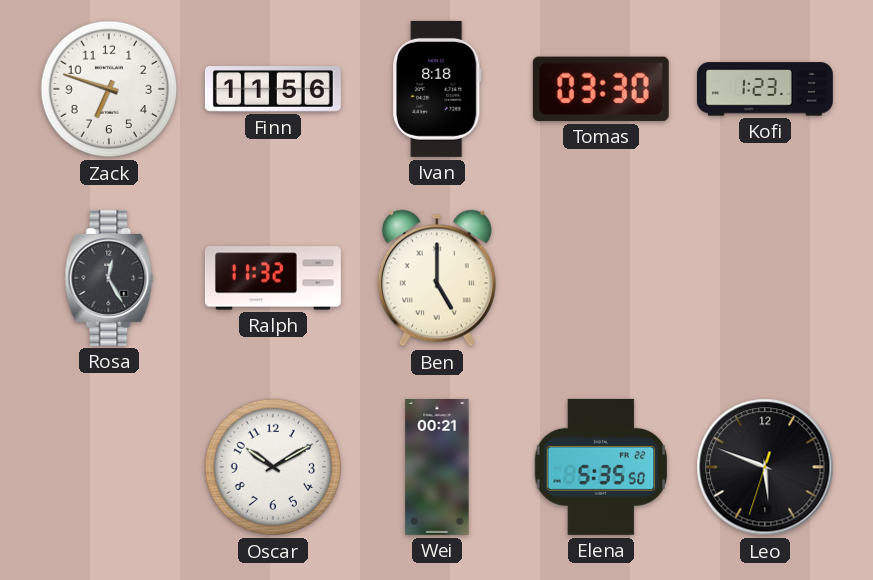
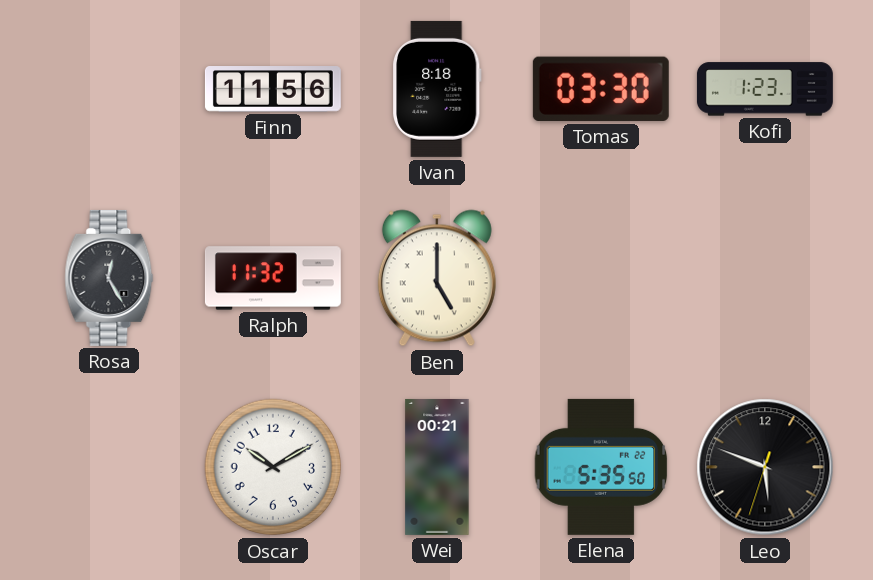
Zack: 6:48 -> none (109, 89)
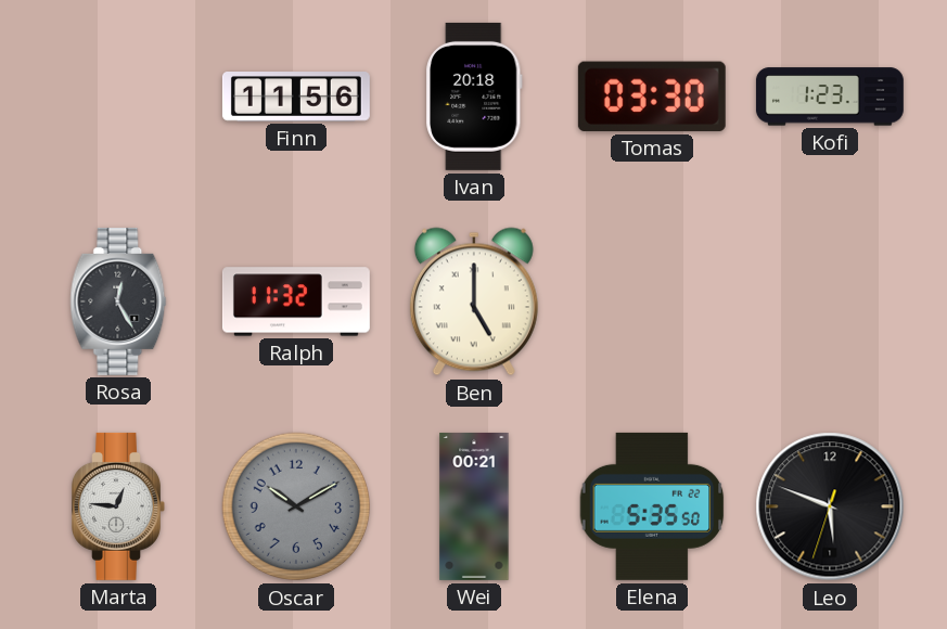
Ivan: 8:18 -> 20:18 (475, 97)
Marta: none -> 12:46 (118, 506)
Oscar dial: white -> grey (296, 506)
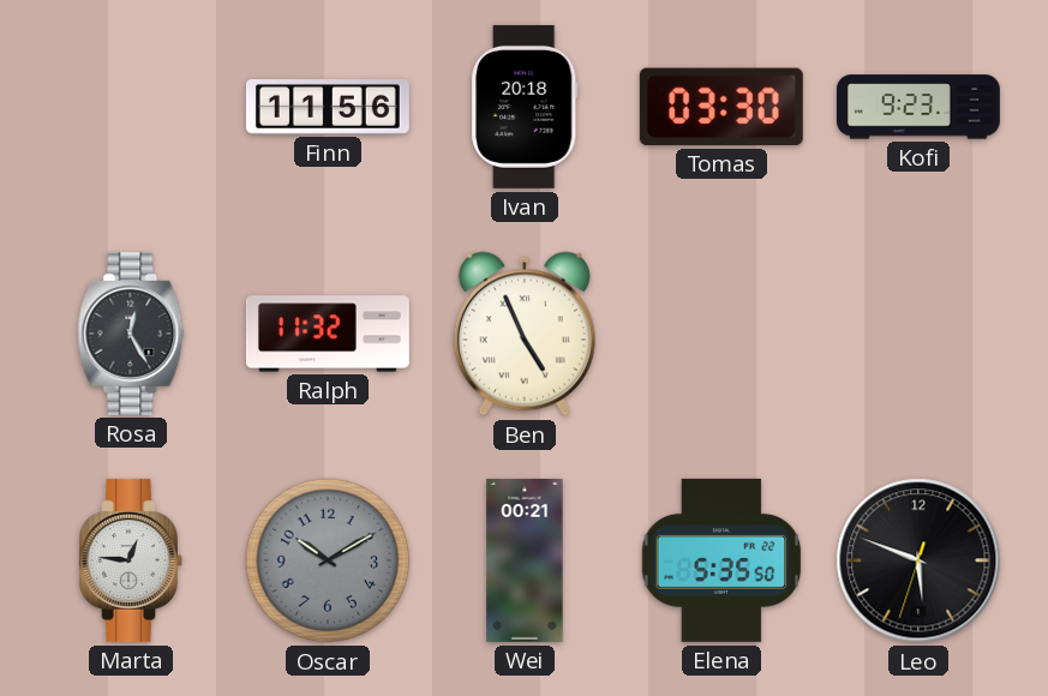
Kofi: 1:23 -> 9:23 (918, 107)
Ben: 5:00 -> 4:56 (525, 334)
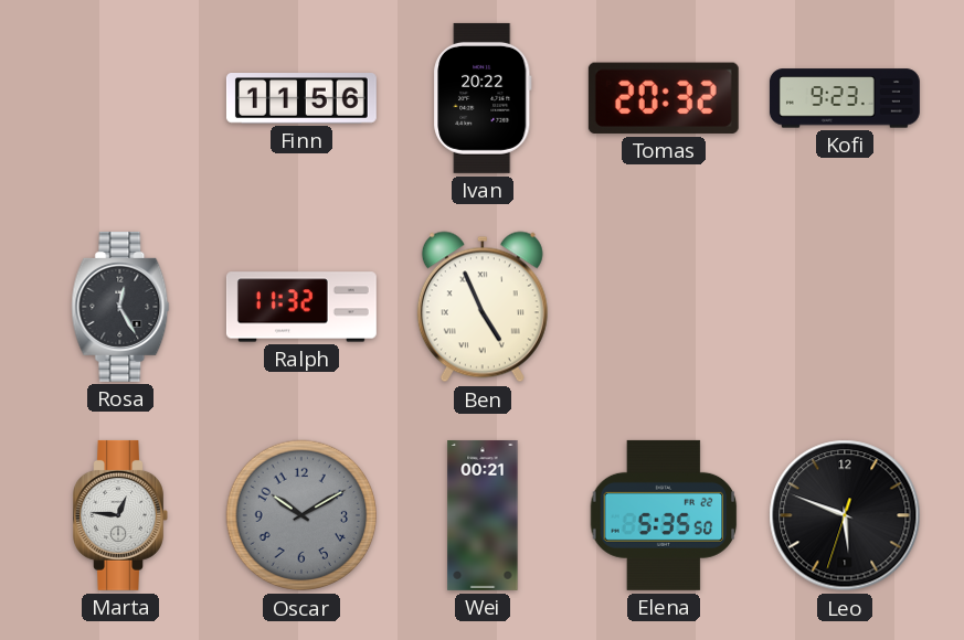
Ivan: 20:18 -> 20:22 (484, 98)
Tomas: 03:30 -> 20:32 (664, 98)
